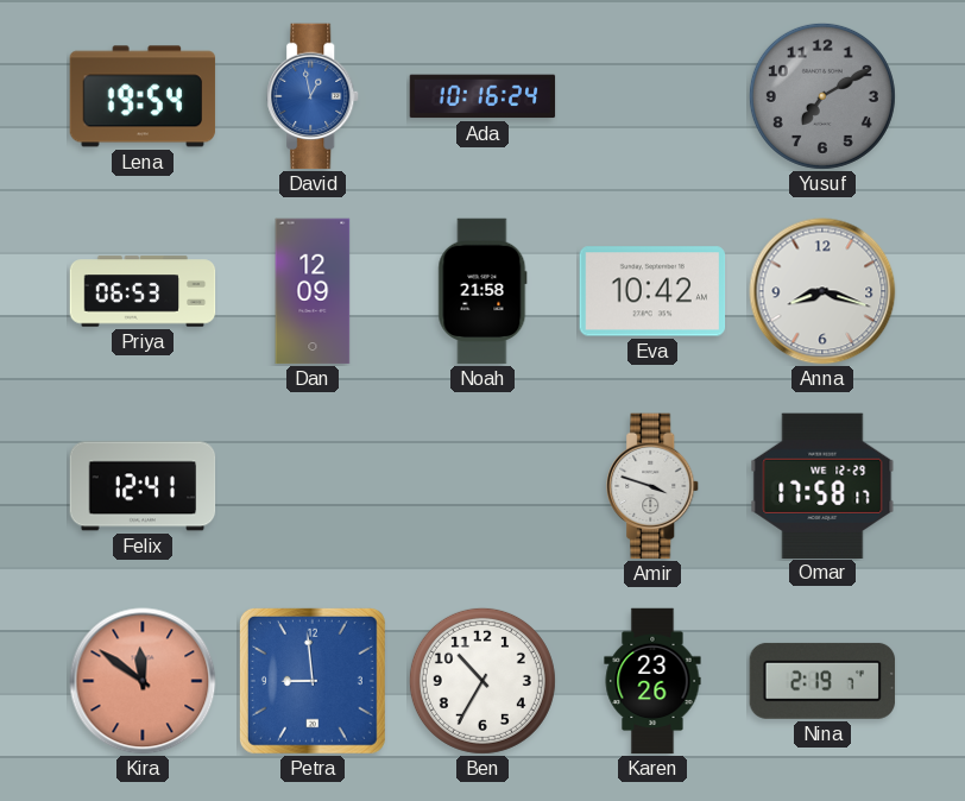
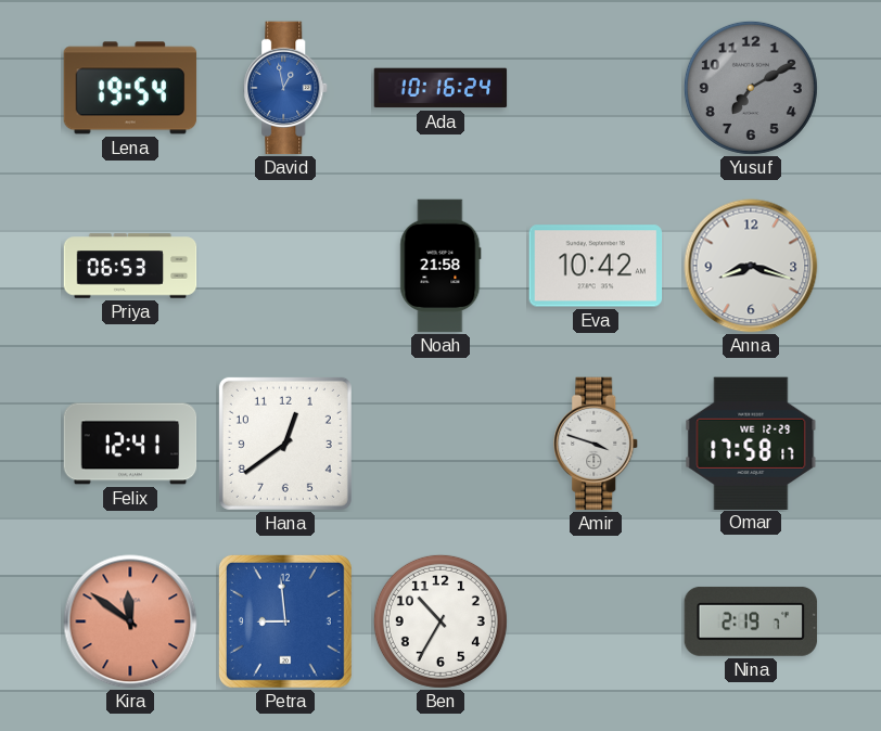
Dan: 12:09 -> none (313, 291)
Hana: none -> 12:39 (285, 444)
Karen: 23:26 -> none (652, 681)
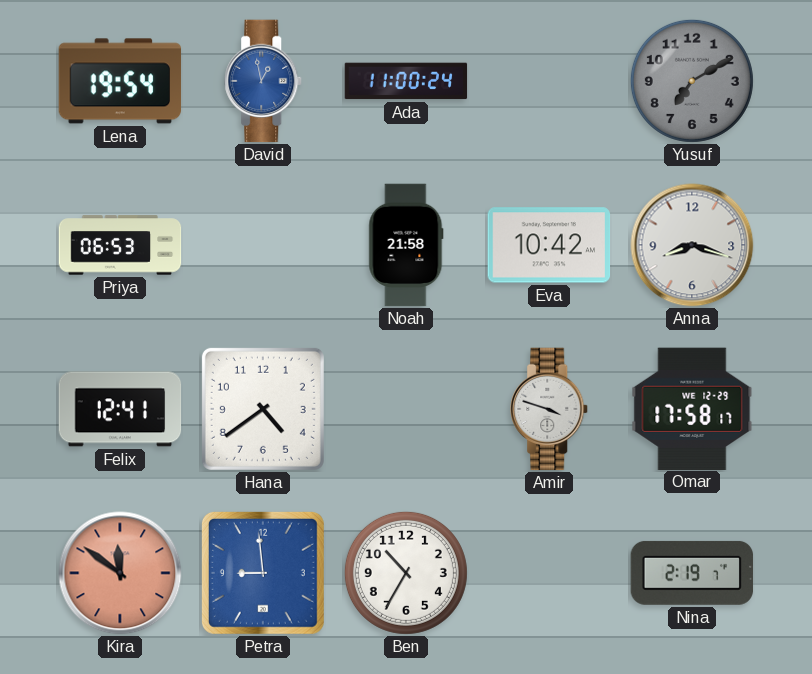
Ada: 10:16 -> 11:00 (406, 81)
Hana: 12:39 -> 4:39 (263, 409)
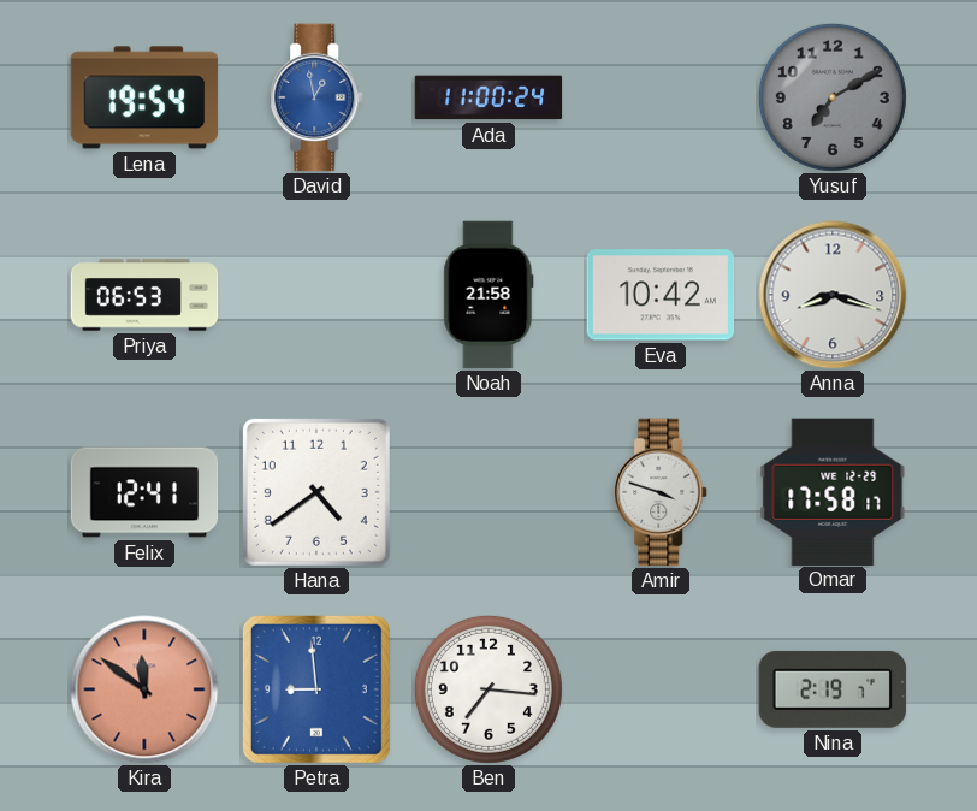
Ben: 10:35 -> 7:16 (488, 689)
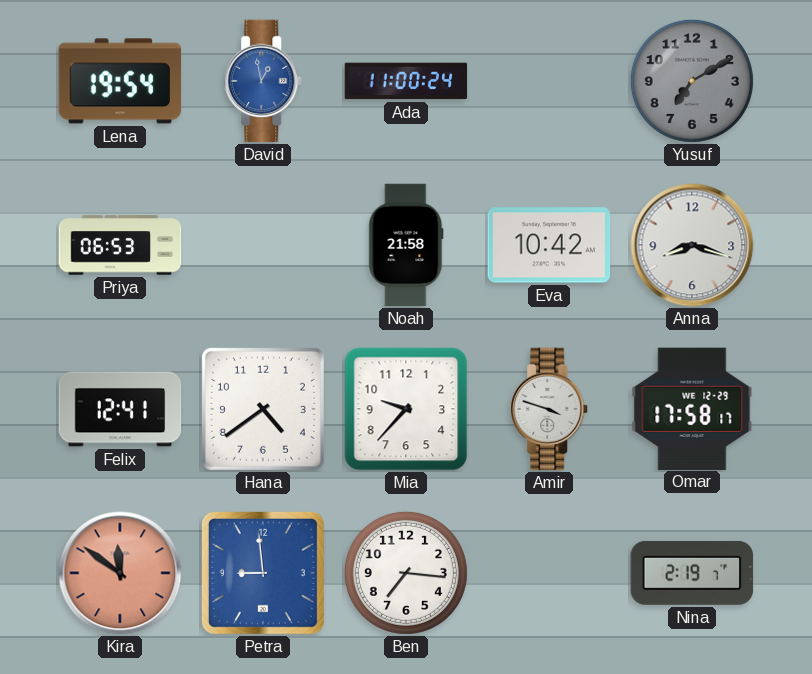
Mia: none -> 9:37 (406, 409)
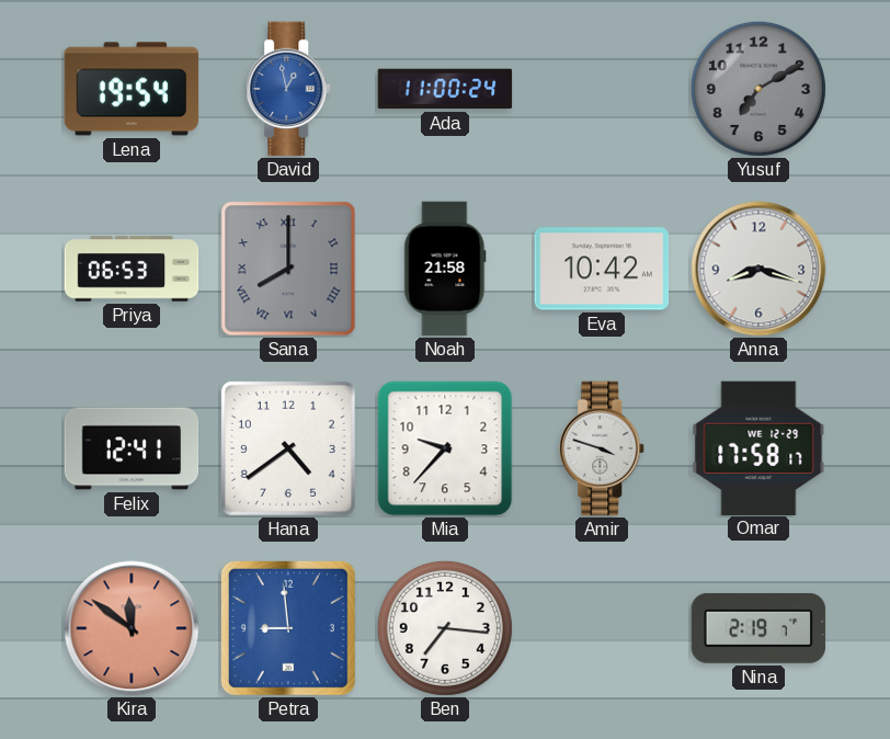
Sana: none -> 8:00 (288, 269)
